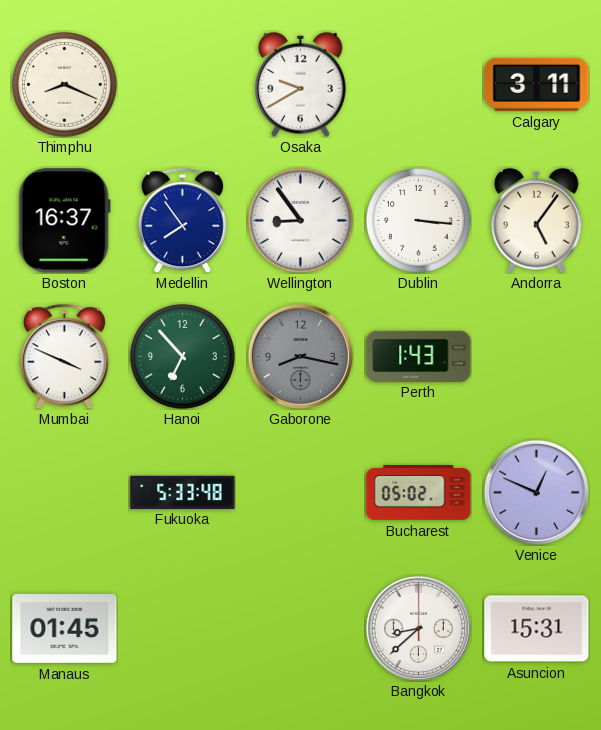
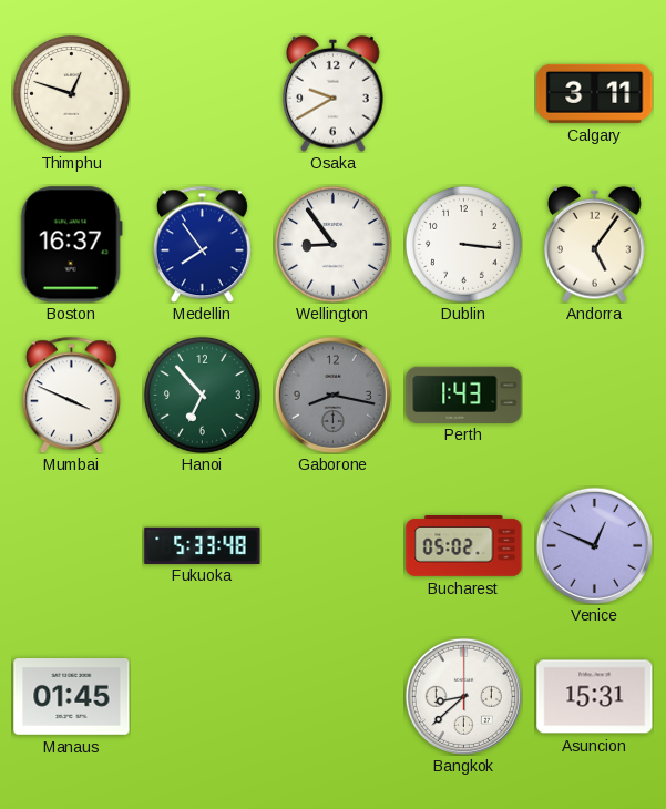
Thimphu: 8:19 -> 12:48 (72, 94)
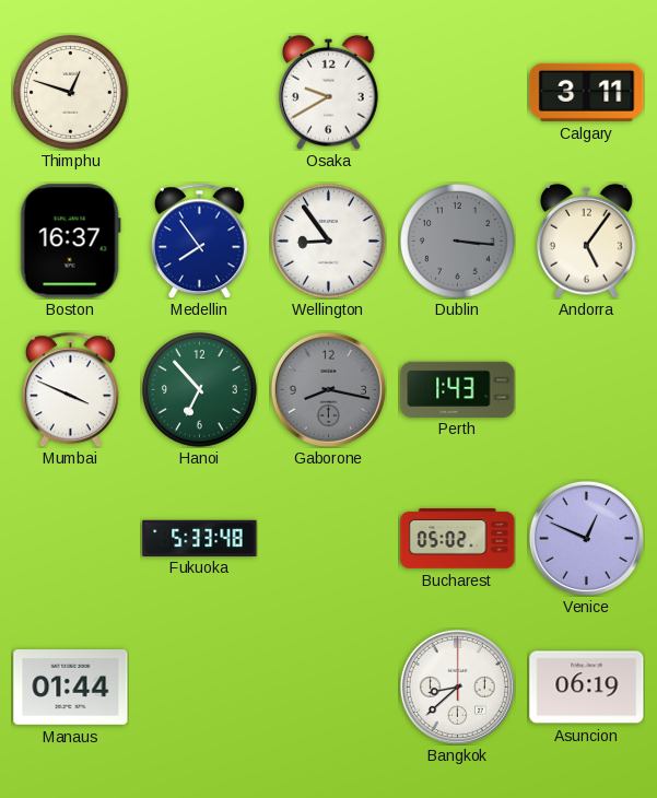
Dublin dial: white -> grey (458, 242)
Manaus: 01:45 -> 01:44 (71, 688)
Asuncion: 15:31 -> 06:19 (587, 688)
